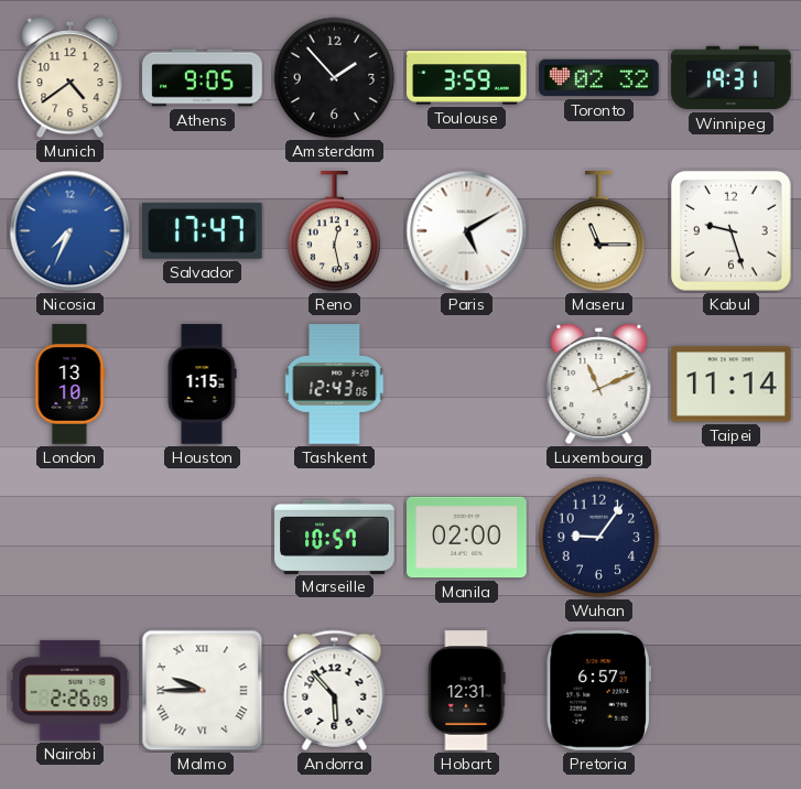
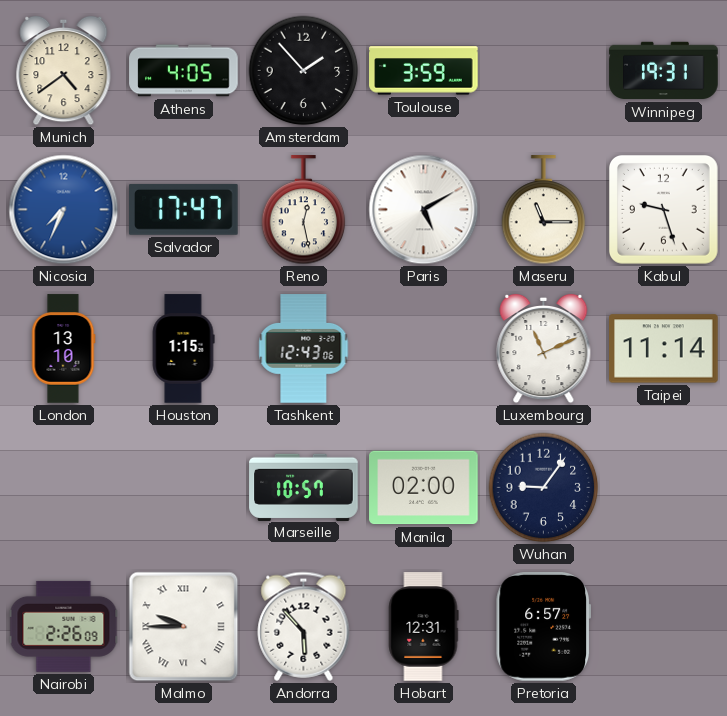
Athens: 9:05 -> 4:05 (184, 71)
Toronto: 02:32 -> none (599, 78)
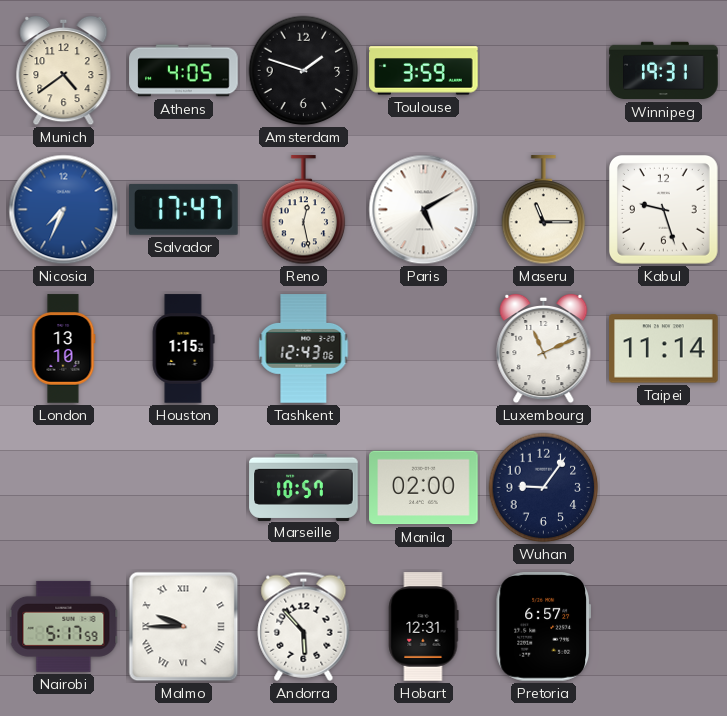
Amsterdam: 1:53 -> 1:48 (304, 71)
Nairobi: 2:26 -> 5:17 (64, 626)
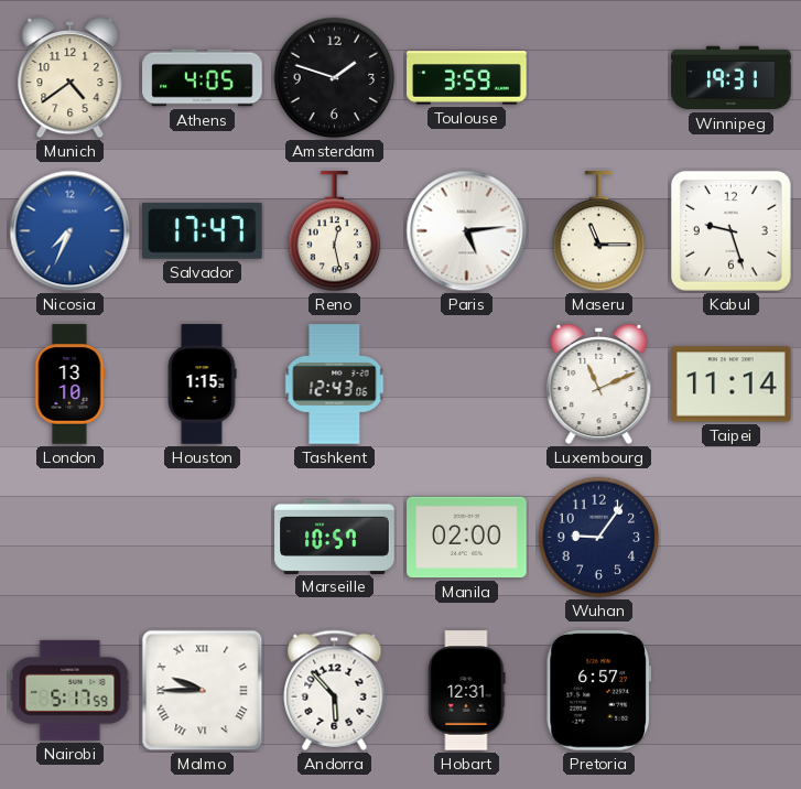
Paris: 5:10 -> 5:14 (467, 231)
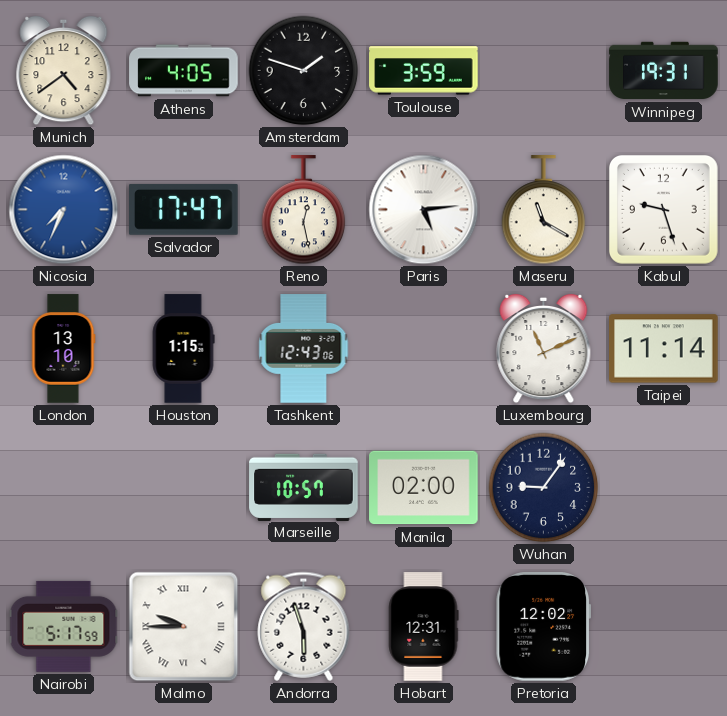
Maseru: 11:15 -> 11:20 (544, 210)
Andorra: 5:53 -> 5:57 (304, 626)
Pretoria: 6:57 -> 12:02 (543, 627)
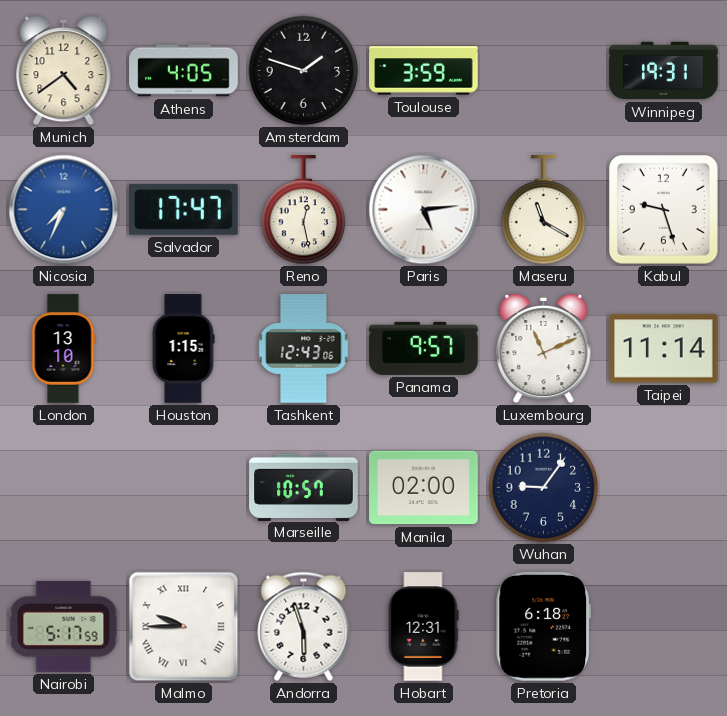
Panama: none -> 9:57 (424, 348)
Pretoria: 12:02 -> 6:18 (543, 627)
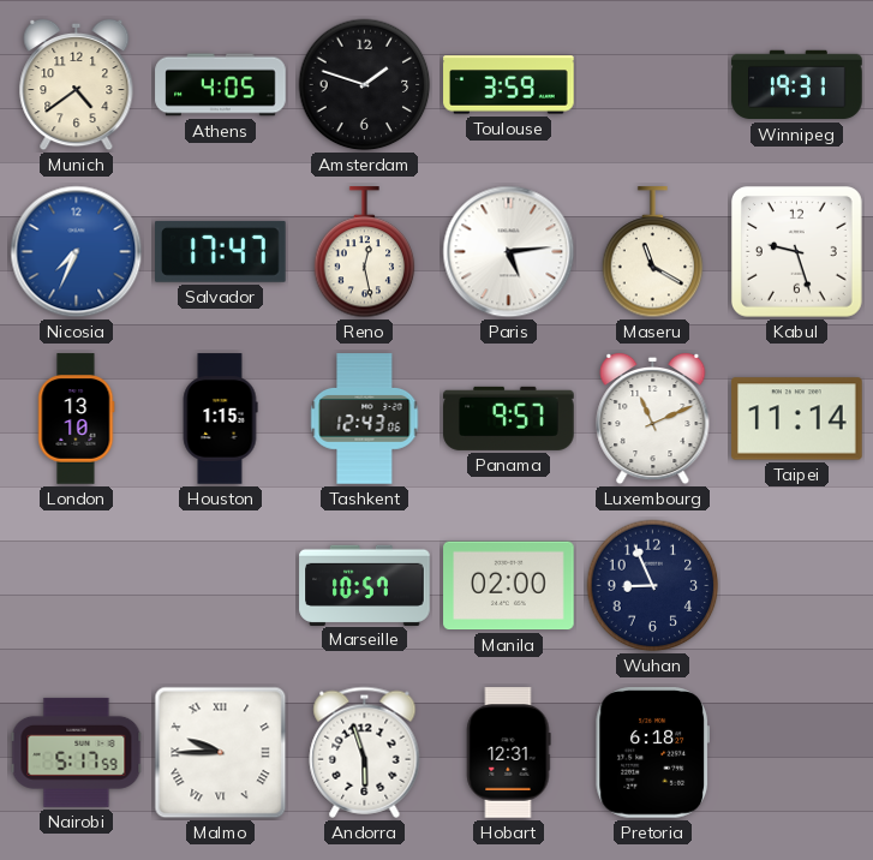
Wuhan: 9:06 -> 8:56 (653, 586)
